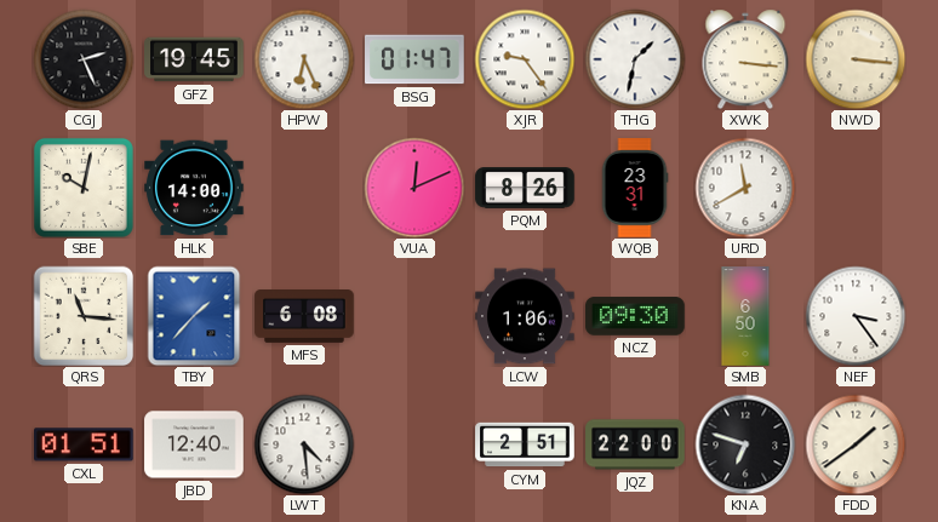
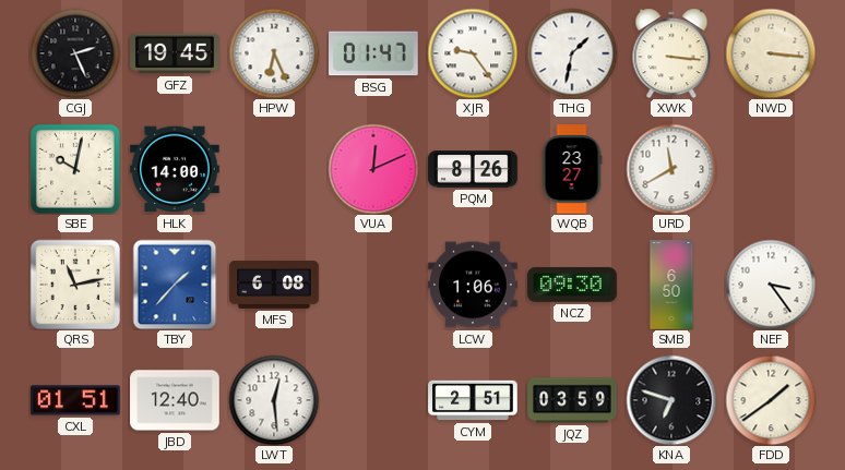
WQB: 23:31 -> 23:27 (572, 169)
QRS: 11:16 -> 11:13 (75, 285)
LWT: 4:29 -> 12:29 (274, 400)
JQZ: 22:00 -> 03:59 (572, 400)
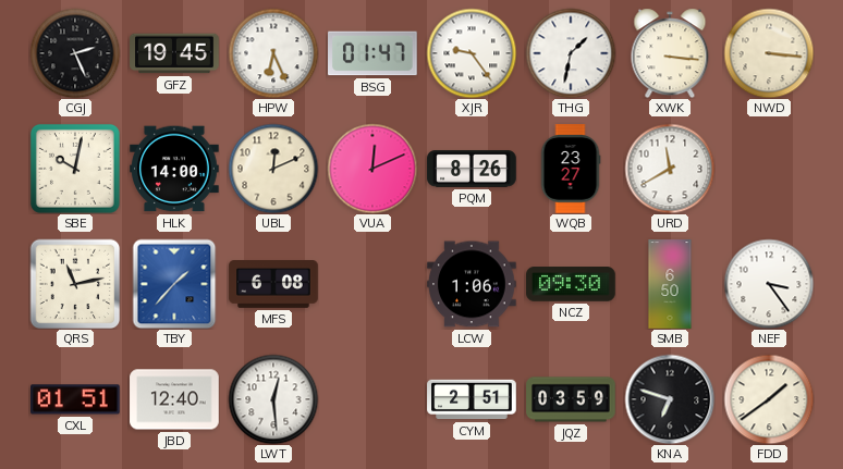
UBL: none -> 12:11 (273, 169)
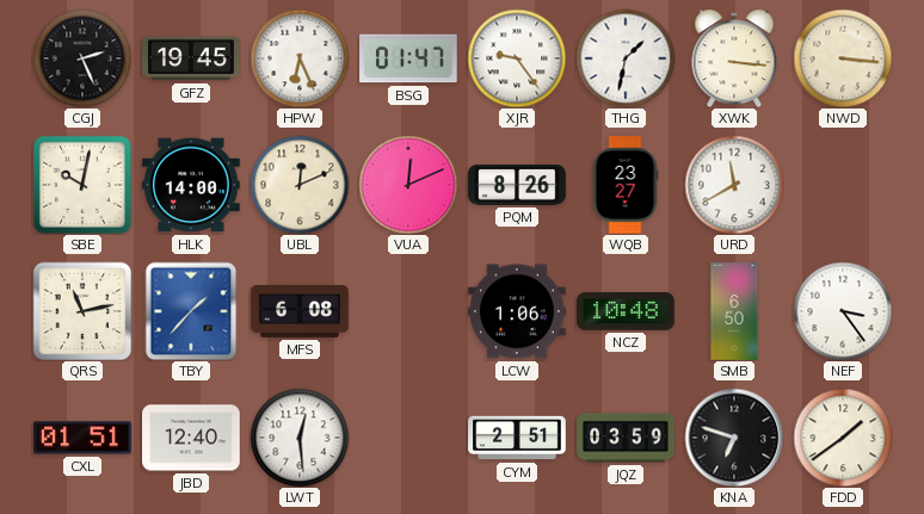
NCZ: 09:30 -> 10:48 (626, 311)
